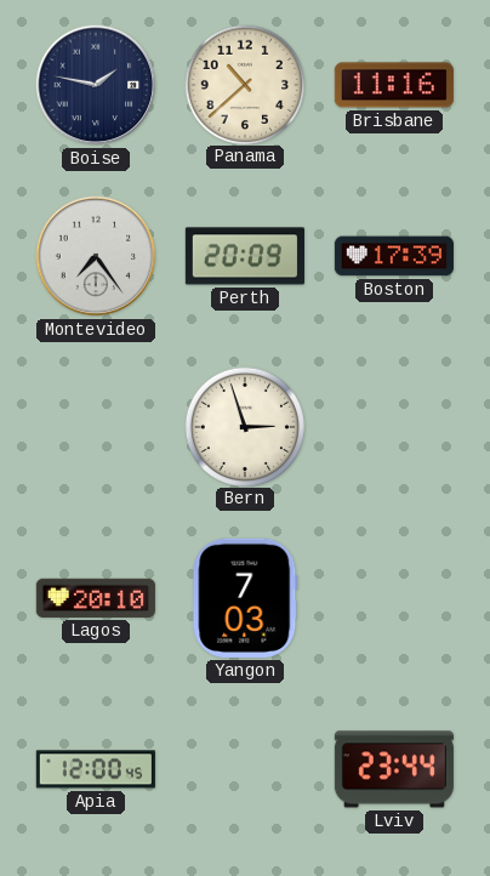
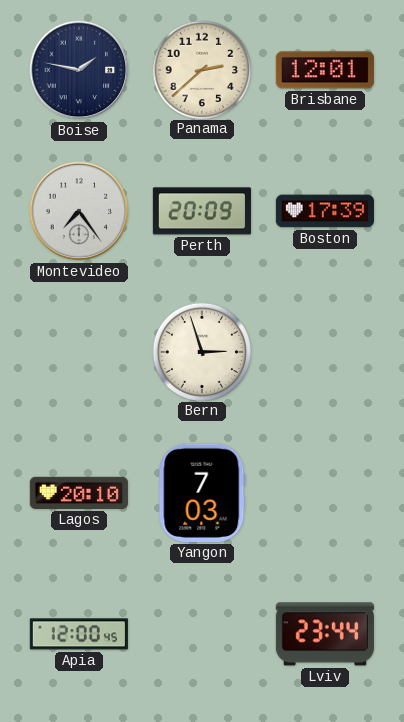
Panama: 10:38 -> 2:38 (201, 69)
Brisbane: 11:16 -> 12:01 (325, 70)
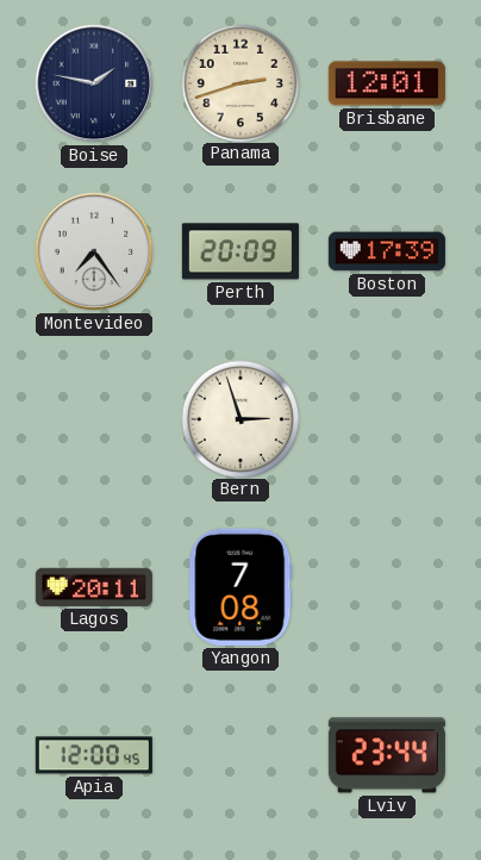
Panama: 2:38 -> 2:42 (239, 82)
Lagos: 20:10 -> 20:11 (94, 587)
Yangon: 7:03 -> 7:08 (240, 587)
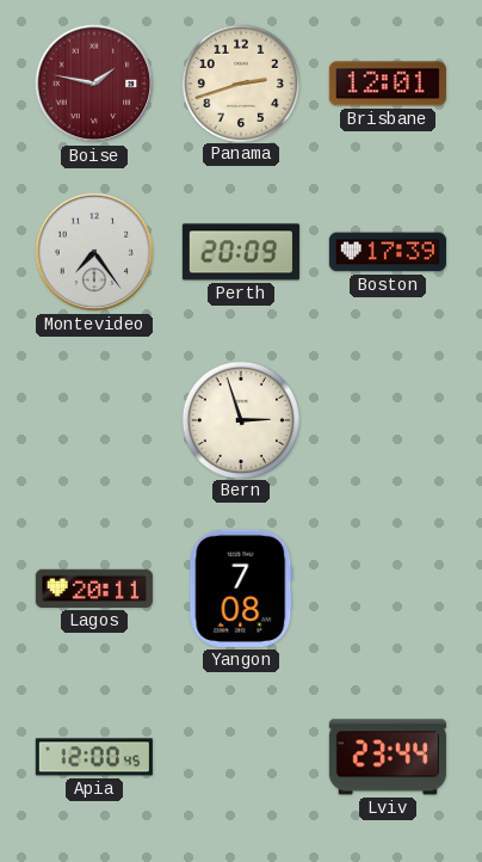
Boise dial: navy -> burgundy (94, 84)
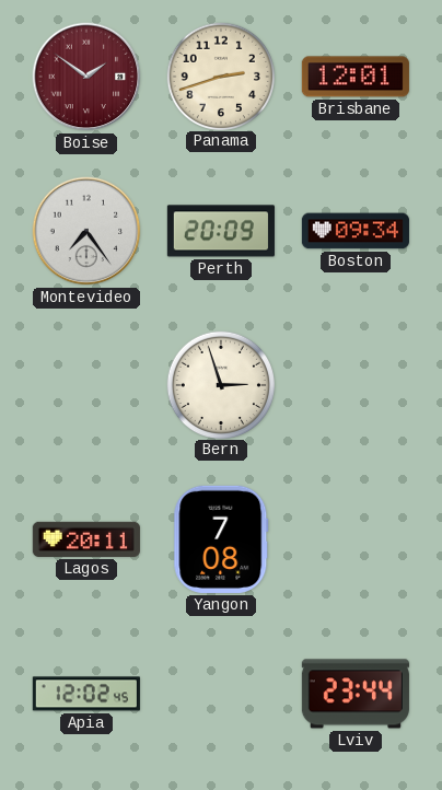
Boise: 1:47 -> 1:51 (86, 77)
Boston: 17:39 -> 09:34 (356, 231)
Apia: 12:00 -> 12:02 (86, 694)
